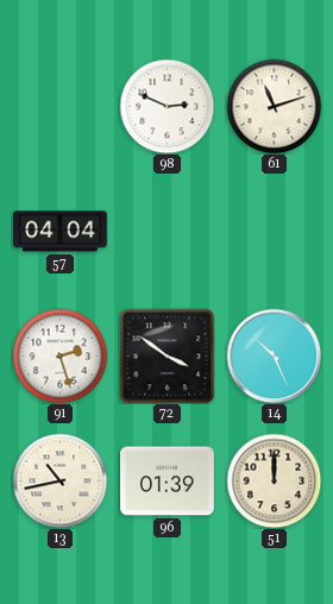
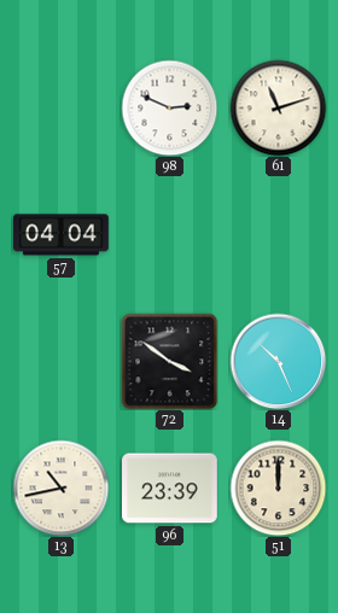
91: 2:27 -> none (59, 356)
96: 01:39 -> 23:39 (170, 489)
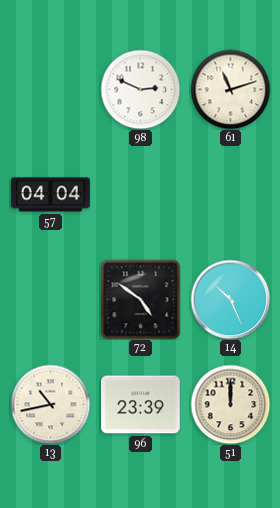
72: 3:51 -> 4:51 (140, 299)
